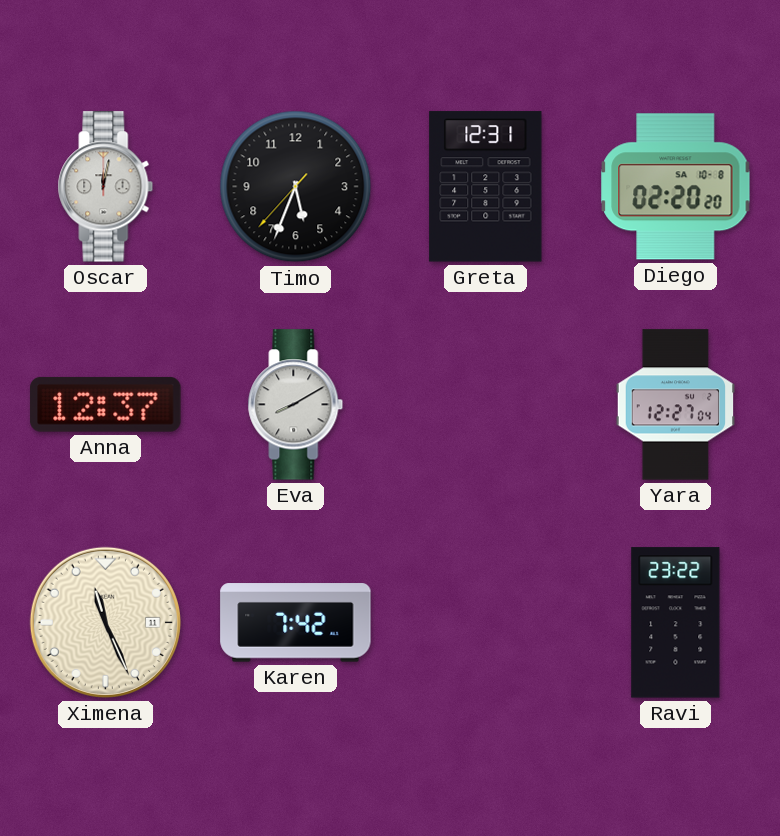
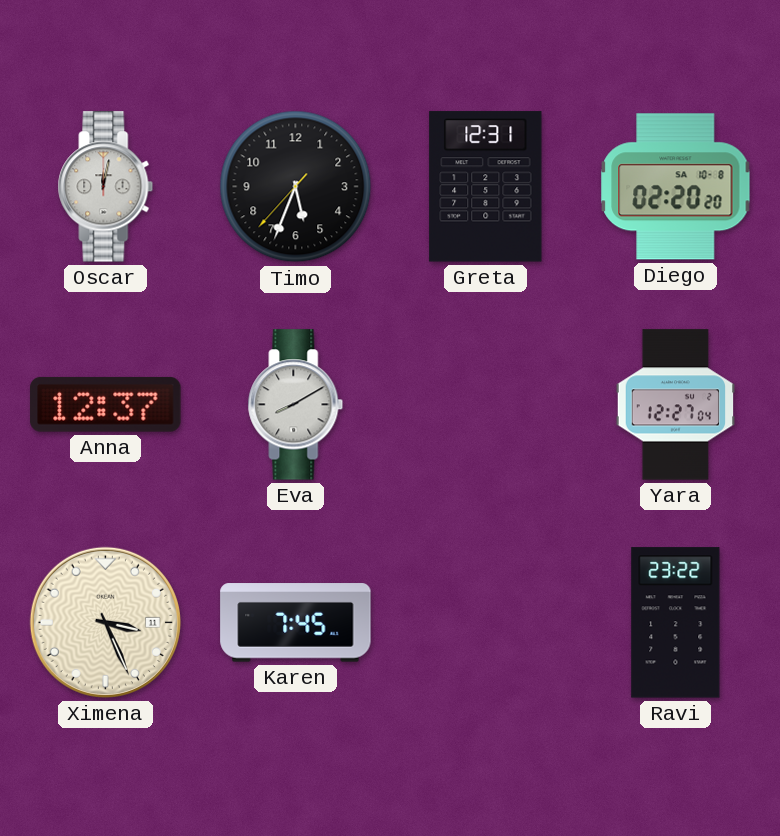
Ximena: 11:26 -> 3:26 (105, 622)
Karen: 7:42 -> 7:45 (296, 623)
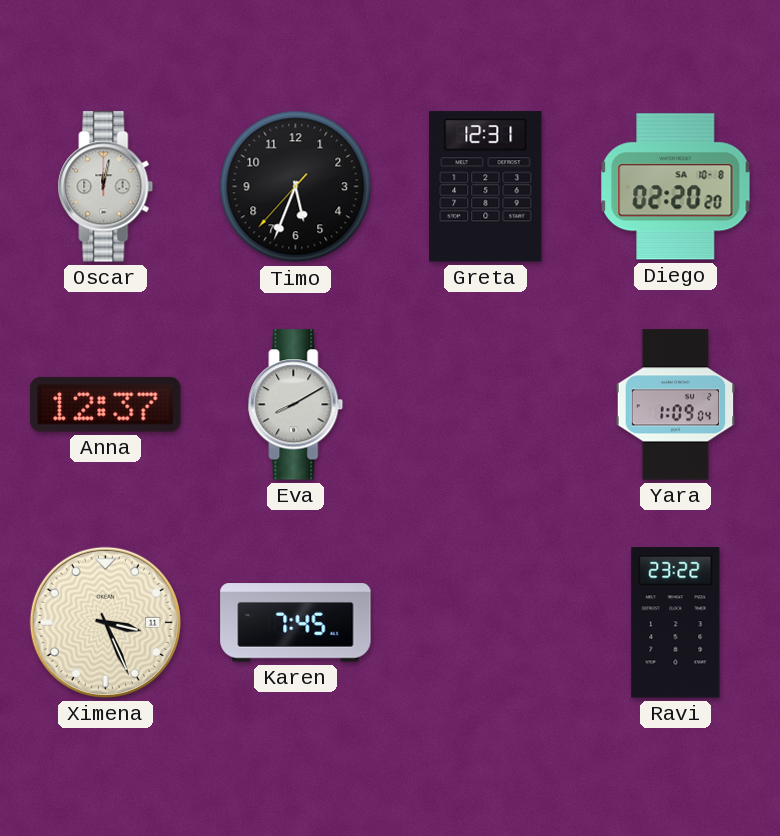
Yara: 12:27 -> 1:09 (676, 405)
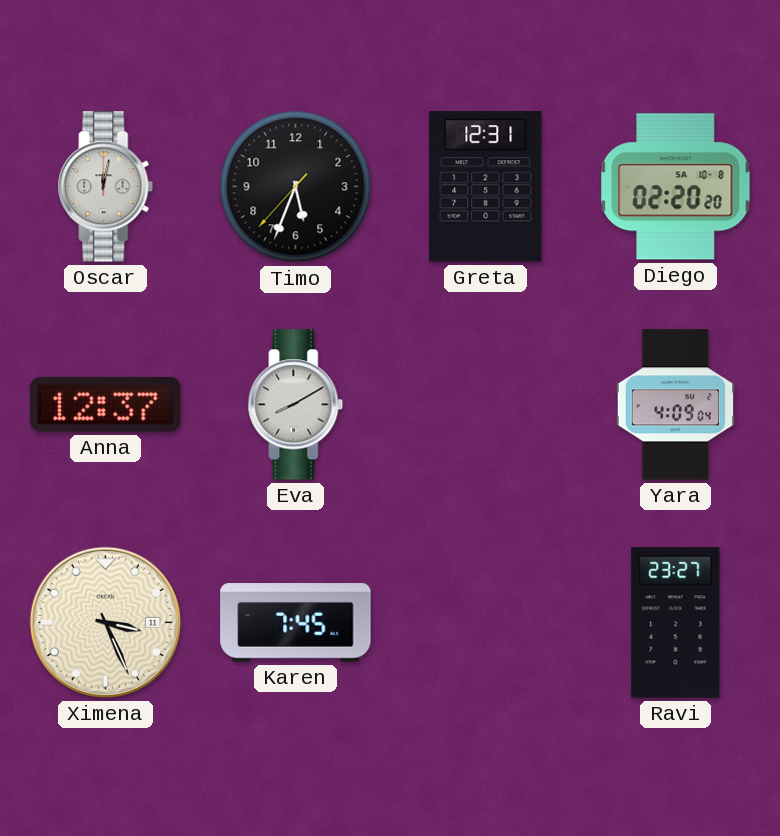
Yara: 1:09 -> 4:09 (676, 405)
Ravi: 23:22 -> 23:27 (676, 623)
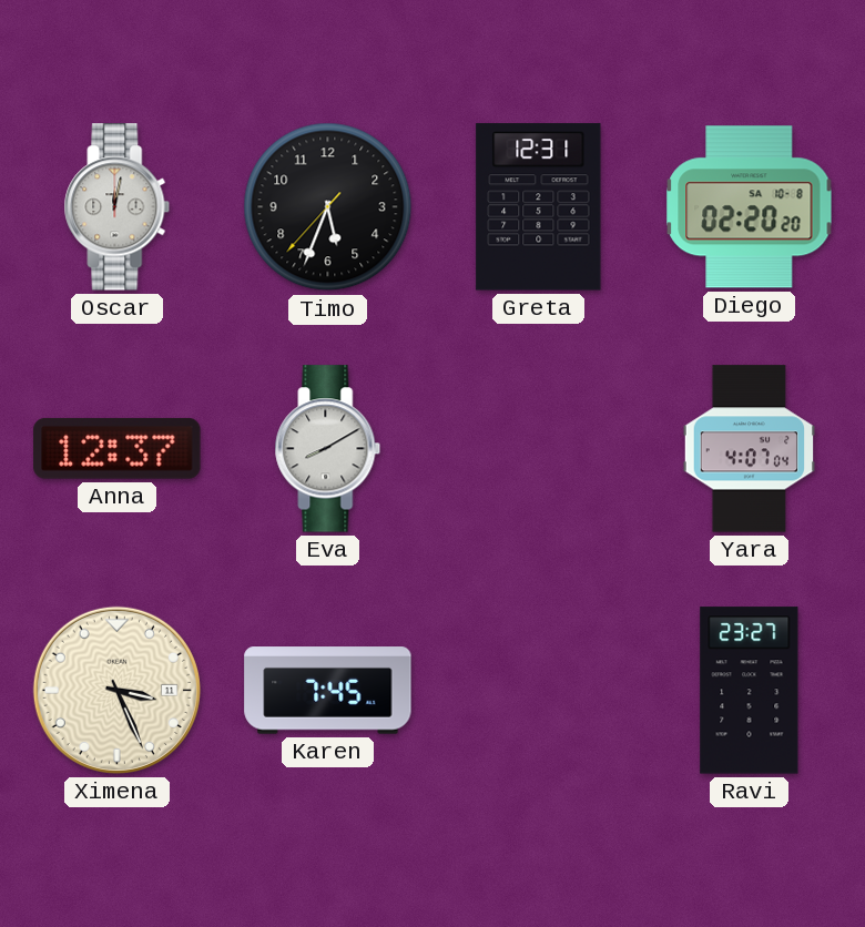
Yara: 4:09 -> 4:07 (750, 449)
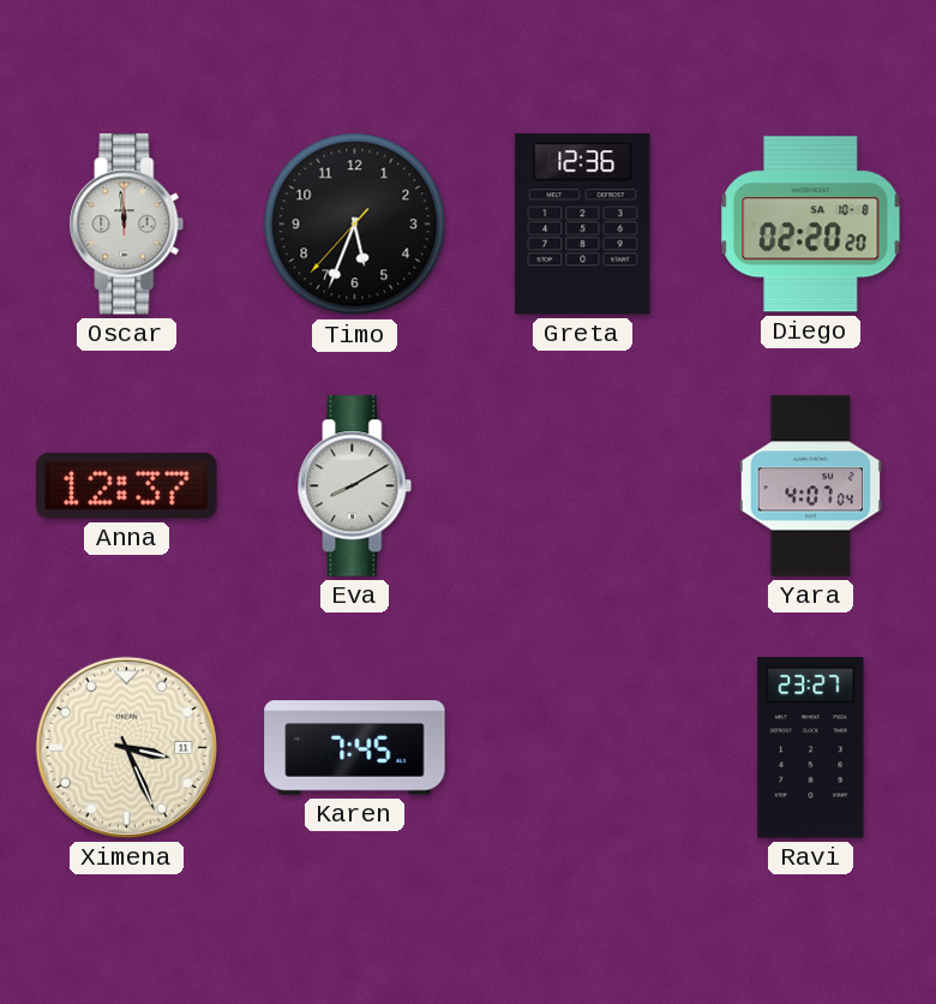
Oscar: 12:02 -> 11:59 (127, 225)
Greta: 12:31 -> 12:36 (583, 225)
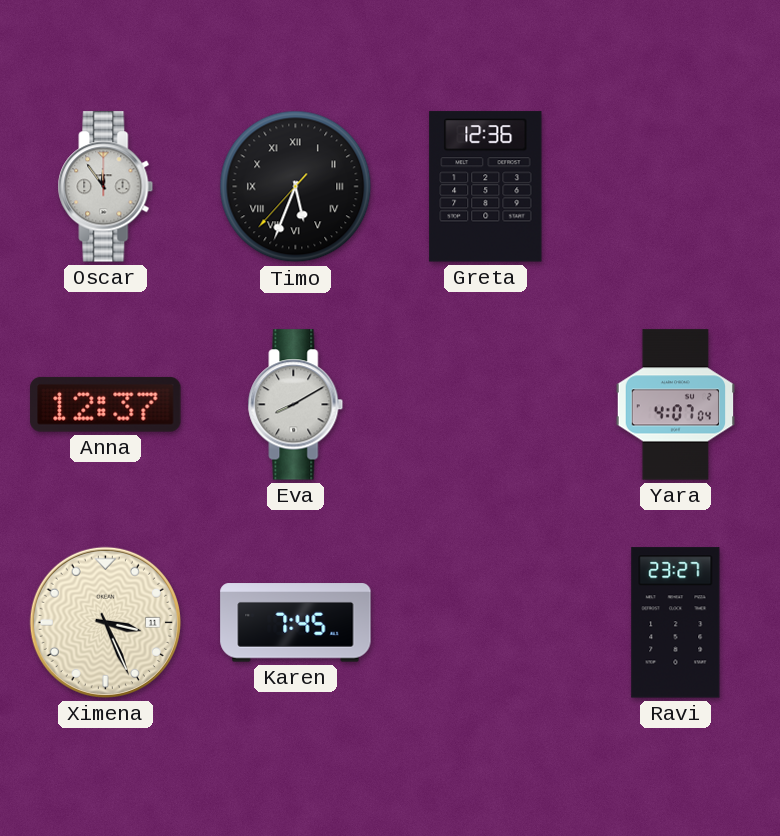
Oscar: 11:59 -> 11:54 (106, 187)
Timo numerals: Arabic -> Roman (296, 187)
Diego: 02:20 -> none (811, 225)
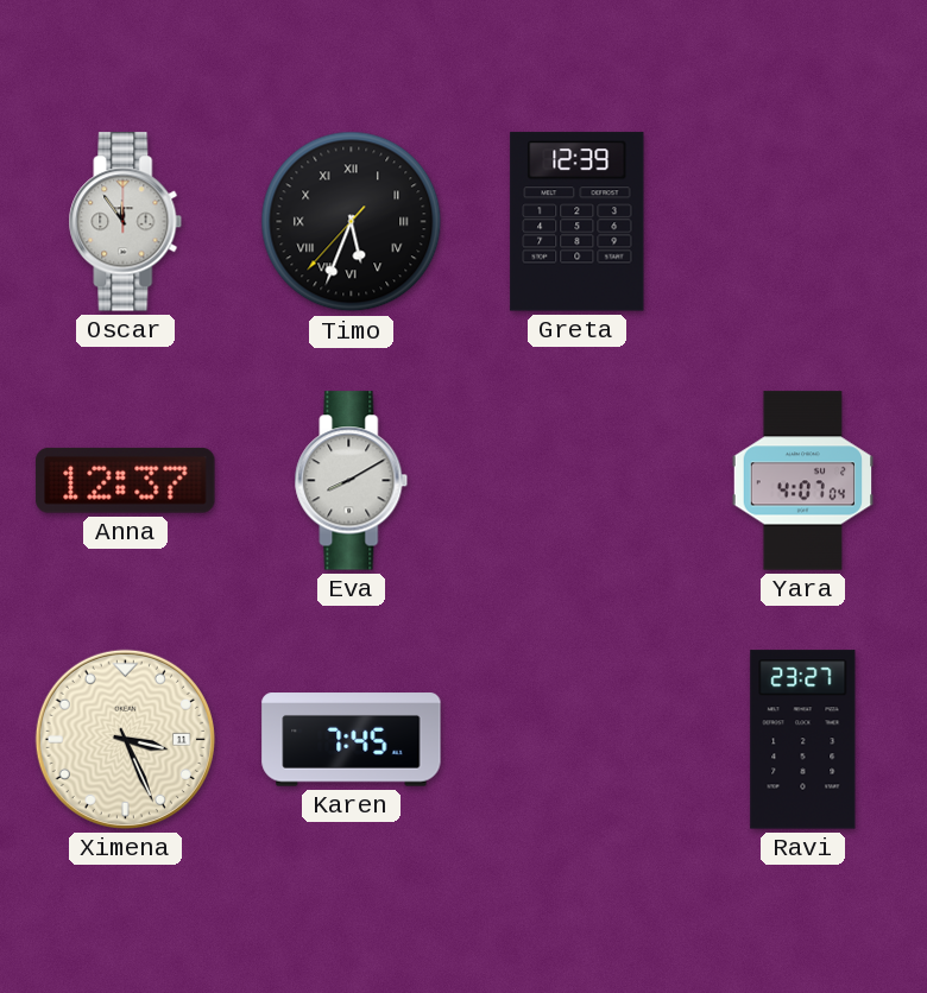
Greta: 12:36 -> 12:39 (578, 222)
